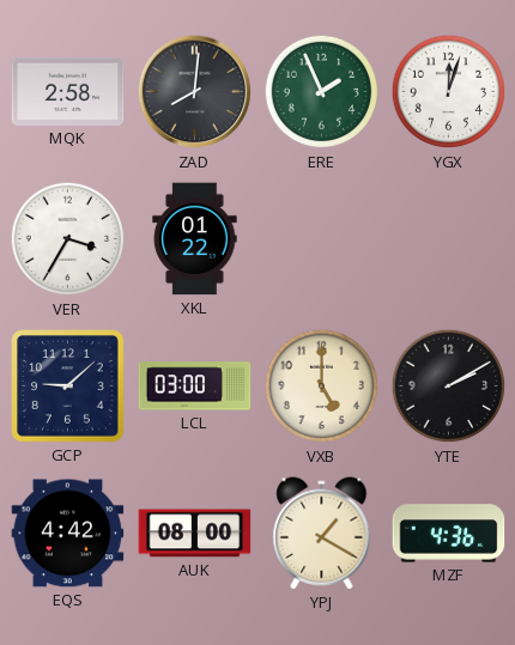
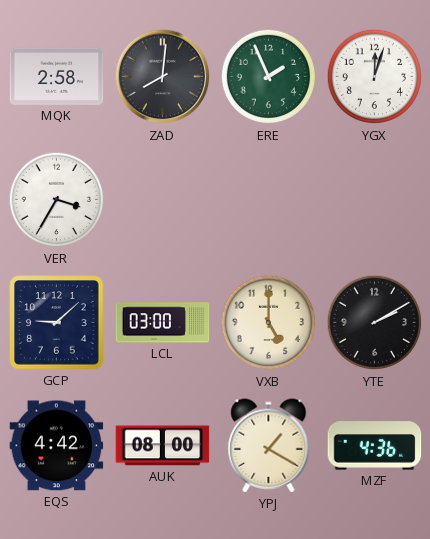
XKL: 01:22 -> none (195, 239)
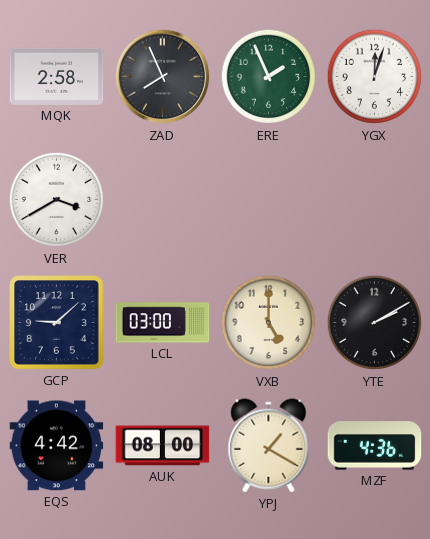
ZAD: 8:01 -> 7:56 (163, 77)
VER: 3:35 -> 3:40 (57, 200)
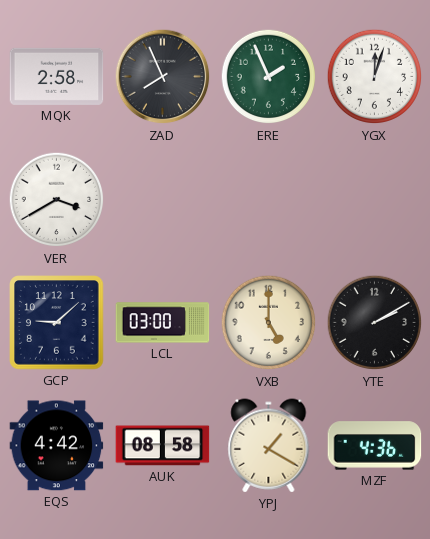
AUK: 08:00 -> 08:58 (163, 446)
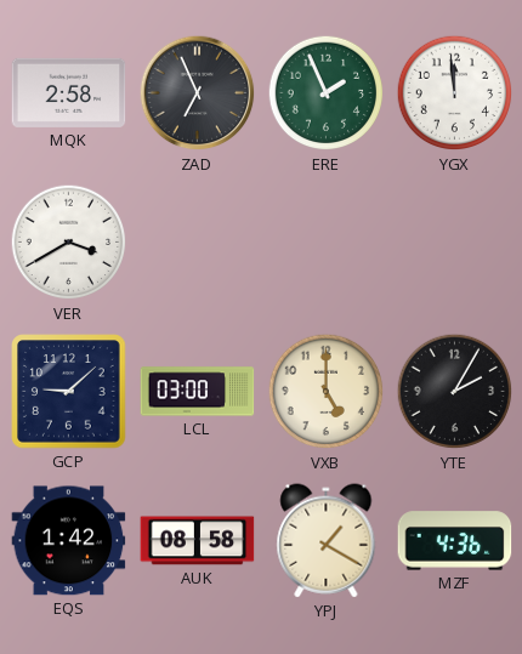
ZAD: 7:56 -> 6:56 (198, 93)
YGX: 12:03 -> 11:59 (455, 93)
YTE: 2:10 -> 2:05 (455, 392)
EQS: 4:42 -> 1:42 (69, 541)
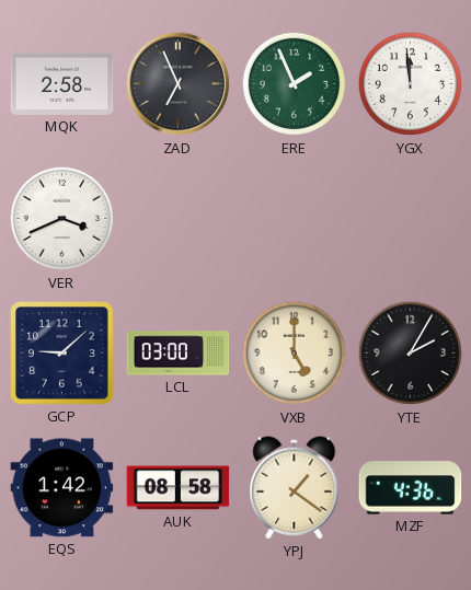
VER: 3:40 -> 3:41 (62, 219)
YPJ: 1:20 -> 1:21 (295, 488)
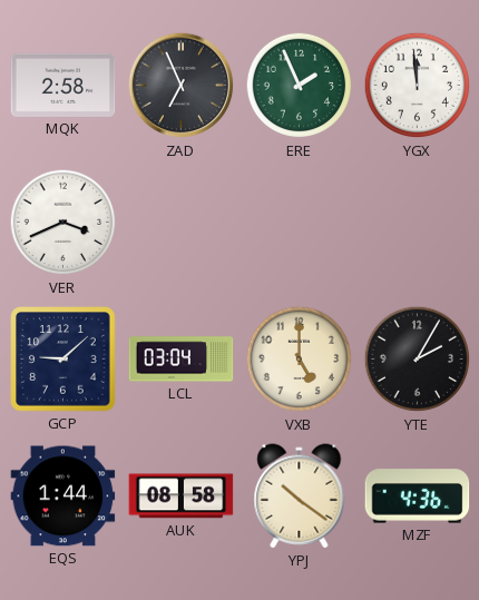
LCL: 03:00 -> 03:04 (182, 360)
EQS: 1:42 -> 1:44 (63, 496)
YPJ: 1:21 -> 10:21 (300, 496)
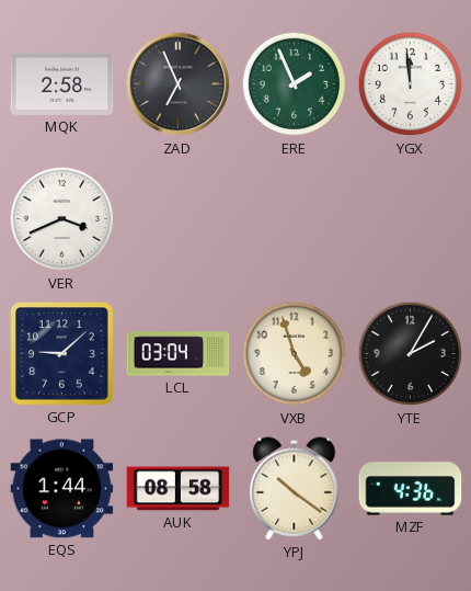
VXB: 5:00 -> 4:57 (295, 354)
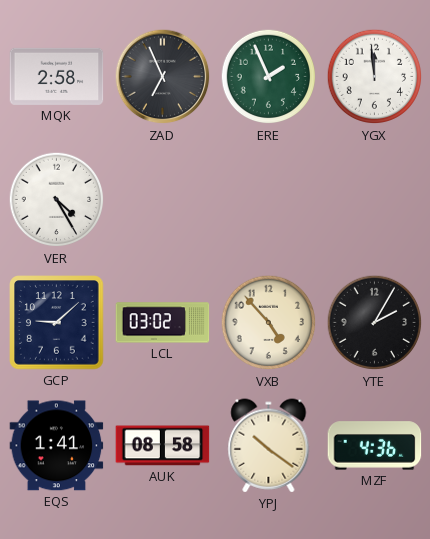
VER: 3:41 -> 4:25 (57, 200)
LCL: 03:04 -> 03:02 (163, 323)
VXB: 4:57 -> 4:53 (269, 323)
EQS: 1:44 -> 1:41 (57, 446)
